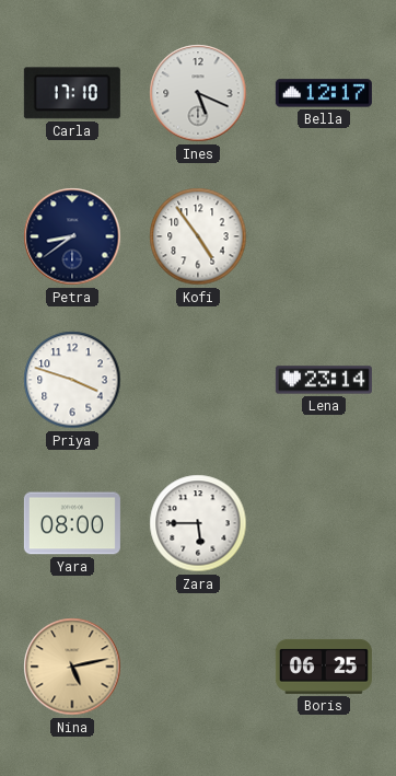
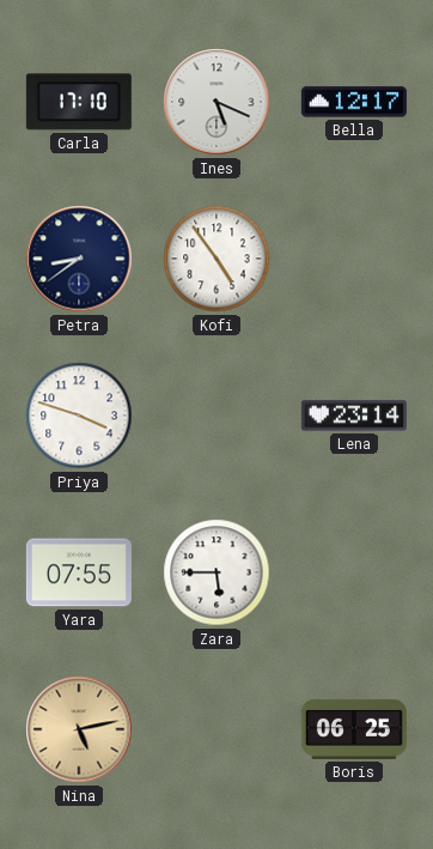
Yara: 08:00 -> 07:55 (79, 572)
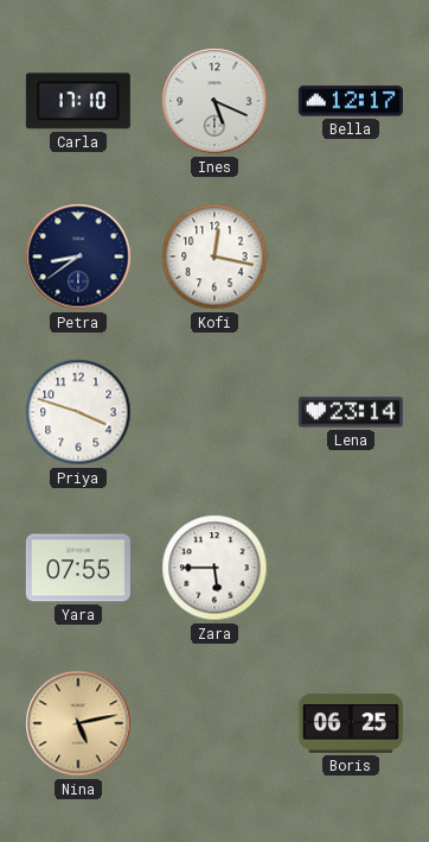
Kofi: 4:54 -> 12:17 (214, 257)
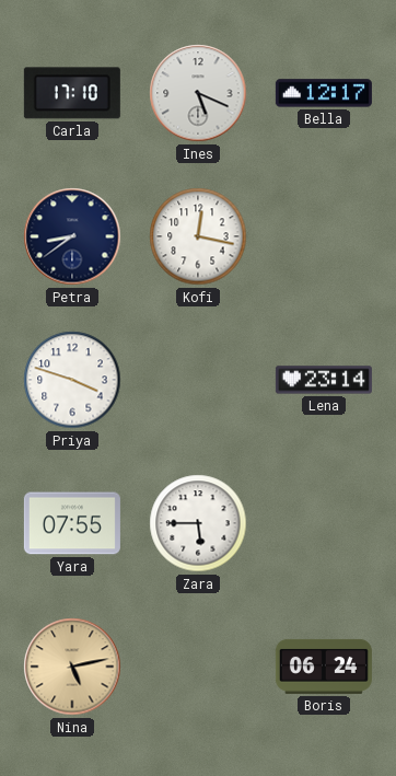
Boris: 06:25 -> 06:24 (324, 667)
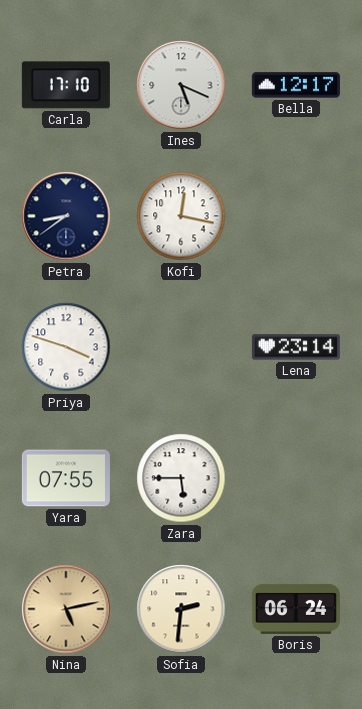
Sofia: none -> 2:31 (181, 609)
